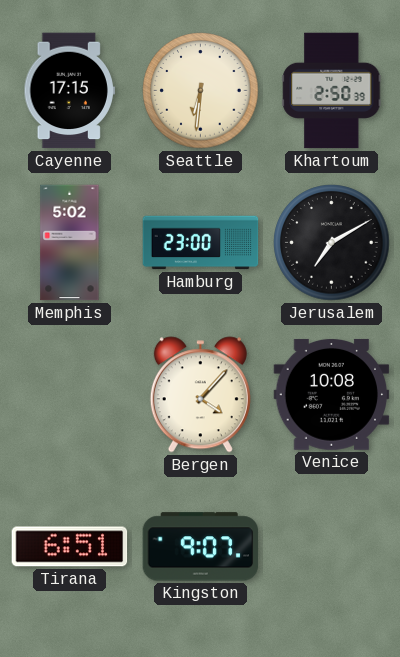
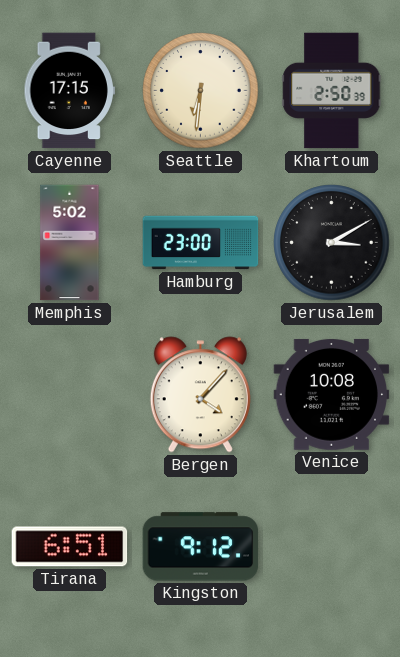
Jerusalem: 7:10 -> 3:10 (332, 243)
Kingston: 9:07 -> 9:12 (201, 547)
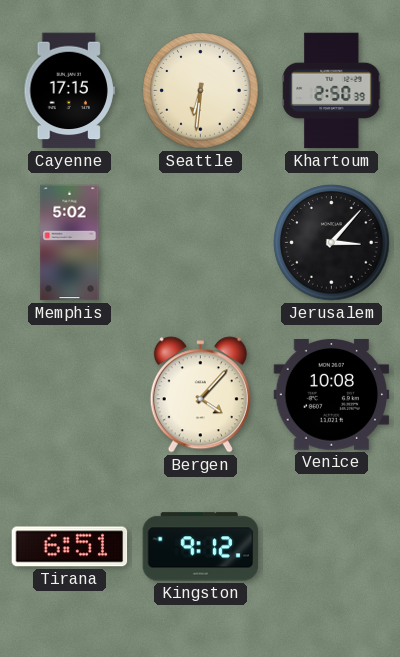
Hamburg: 23:00 -> none (201, 243)
Jerusalem: 3:10 -> 3:07 (332, 243)
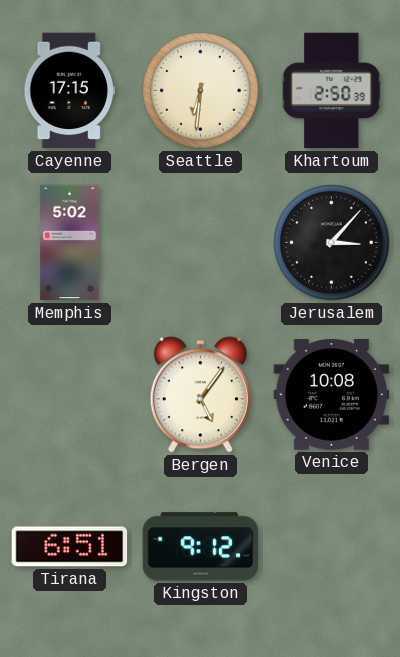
Bergen: 4:07 -> 5:06 (200, 395)
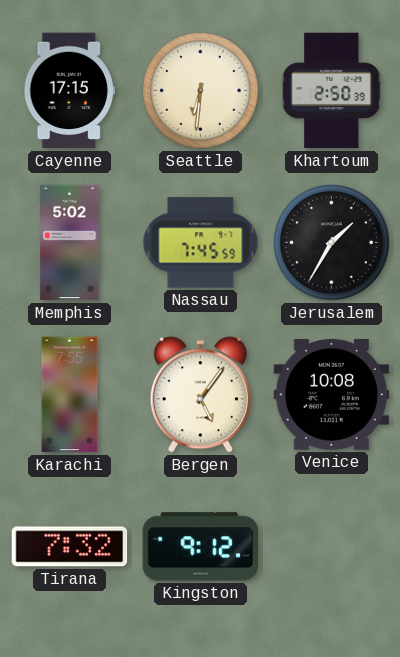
Nassau: none -> 7:45 (201, 243)
Jerusalem: 3:07 -> 1:35 (332, 243)
Karachi: none -> 7:55 (70, 395)
Tirana: 6:51 -> 7:32 (70, 547)
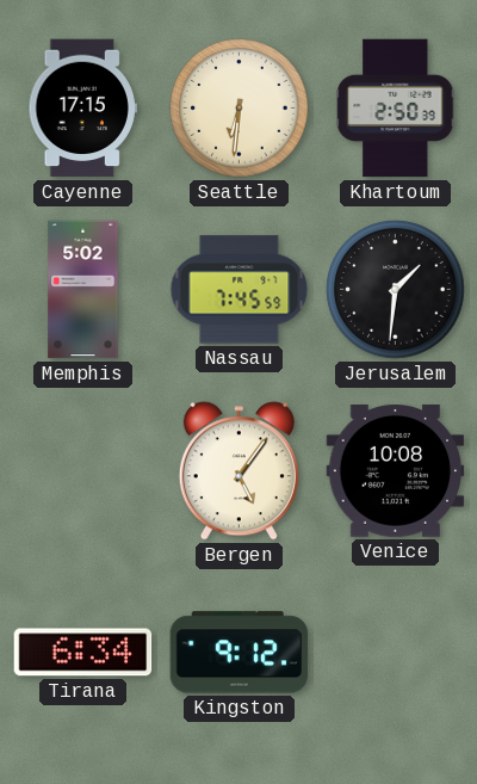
Jerusalem: 1:35 -> 1:31 (396, 290)
Karachi: 7:55 -> none (70, 395)
Tirana: 7:32 -> 6:34 (83, 653)
